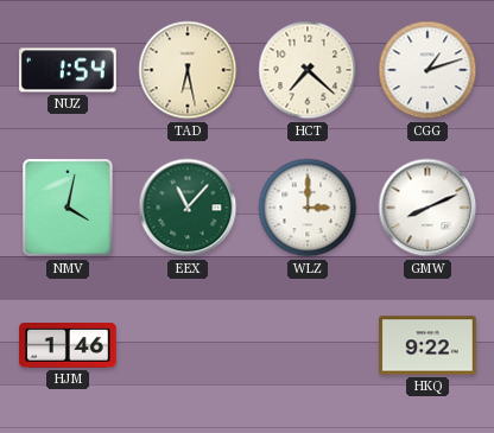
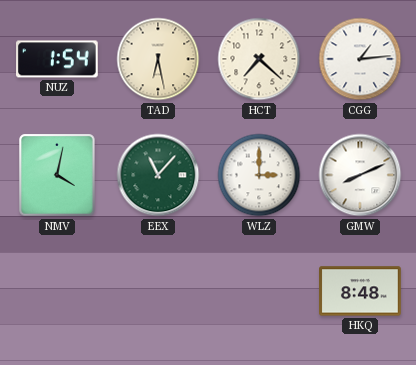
CGG: 1:12 -> 1:14 (360, 59)
HJM: 1:46 -> none (69, 345)
HKQ: 9:22 -> 8:48 (360, 291)
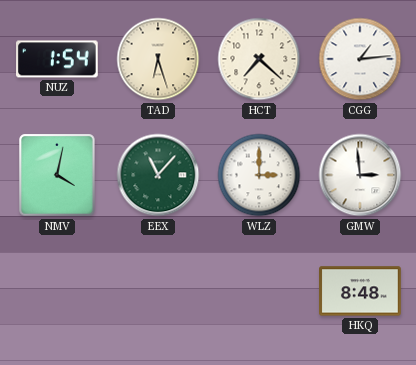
TAD: 6:28 -> 6:27 (158, 59)
GMW: 8:11 -> 2:59 (360, 175)
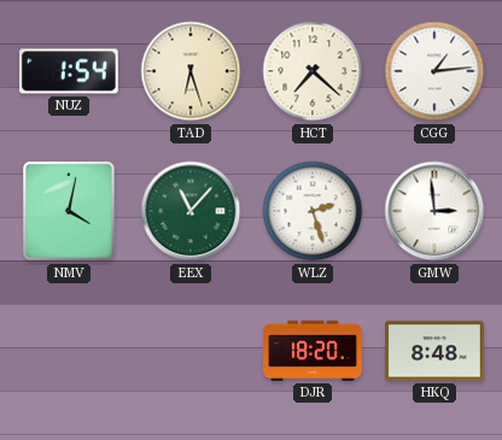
WLZ: 3:00 -> 2:27 (313, 211)
DJR: none -> 18:20 (314, 351)
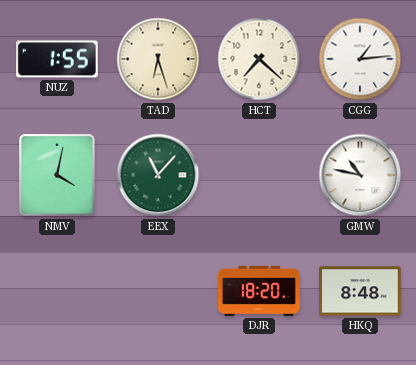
NUZ: 1:54 -> 1:55 (58, 59)
WLZ: 2:27 -> none (313, 211)
GMW: 2:59 -> 10:47 (360, 175)
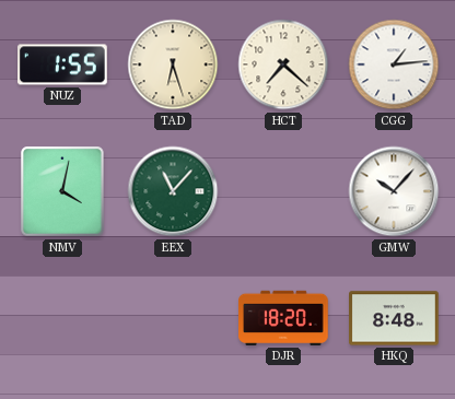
GMW: 10:47 -> 10:07 (394, 191)
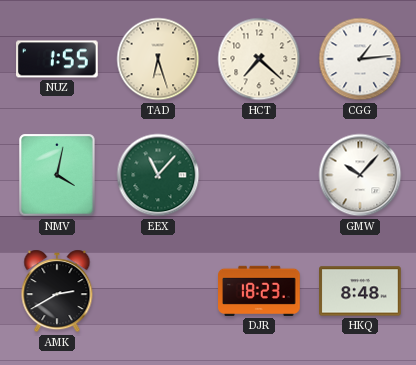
AMK: none -> 2:40 (57, 291)
DJR: 18:20 -> 18:23 (260, 291)
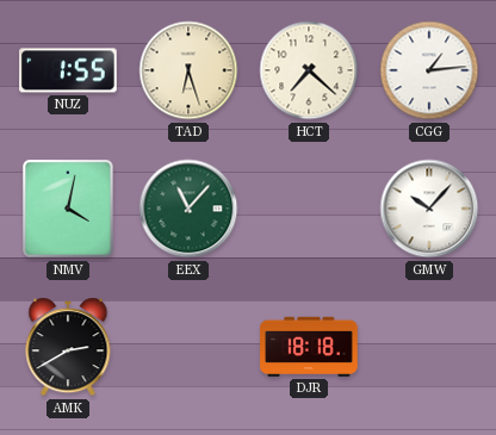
DJR: 18:23 -> 18:18 (310, 347)
HKQ: 8:48 -> none (360, 291)
